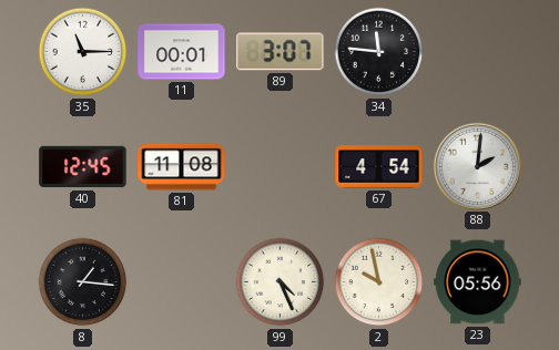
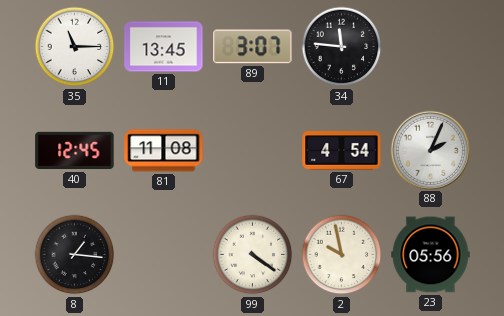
11: 00:01 -> 13:45 (164, 47)
88: 2:01 -> 2:04 (430, 150)
99: 4:26 -> 4:21 (253, 255)
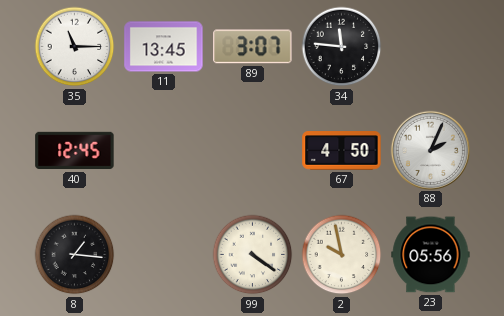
81: 11:08 -> none (164, 151)
67: 4:54 -> 4:50 (342, 151)
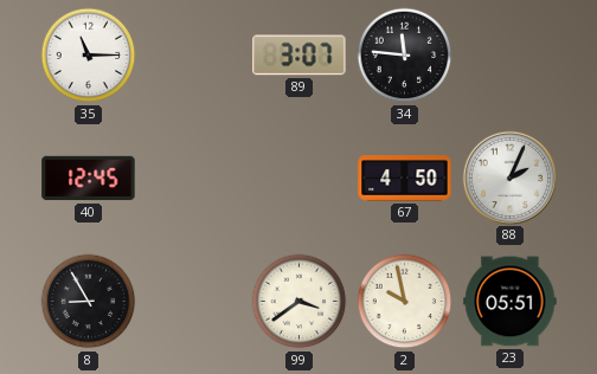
11: 13:45 -> none (164, 47)
8: 1:16 -> 8:55 (89, 302)
99: 4:21 -> 3:39 (300, 302)
23: 05:56 -> 05:51 (511, 302)
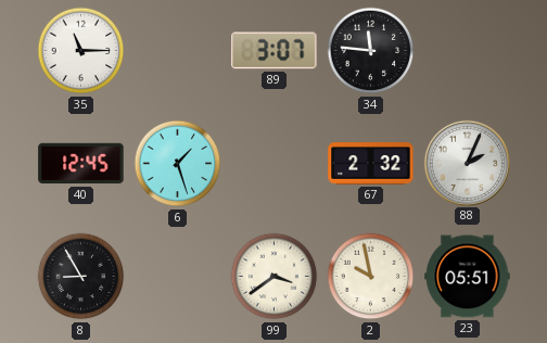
6: none -> 1:27 (178, 164)
67: 4:50 -> 2:32 (371, 164)
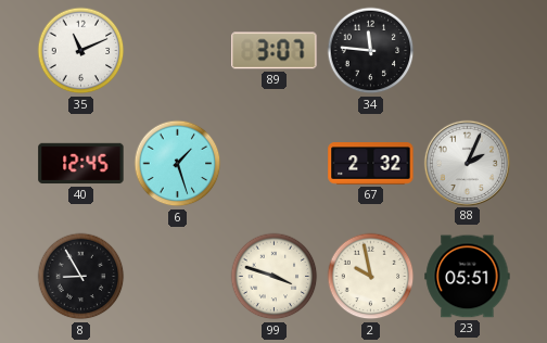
35: 11:15 -> 11:11 (81, 51)
99: 3:39 -> 3:48 (275, 277)
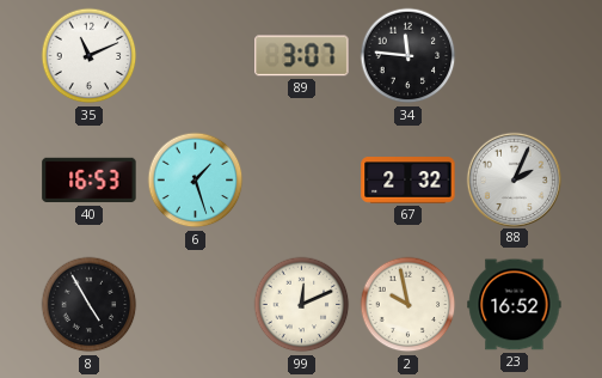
40: 12:45 -> 16:53 (90, 181)
8: 8:55 -> 4:55 (90, 305)
99: 3:48 -> 12:11 (302, 305)
23: 05:51 -> 16:52 (515, 305)
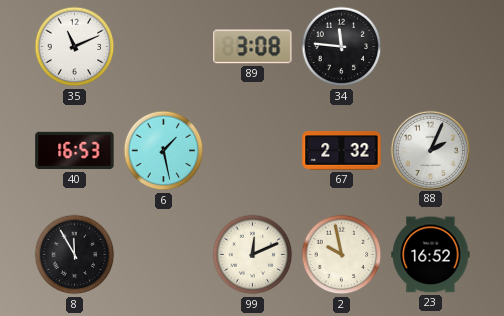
89: 3:07 -> 3:08 (253, 47)
6: 1:27 -> 1:28 (164, 151)
8: 4:55 -> 11:55 (75, 255)
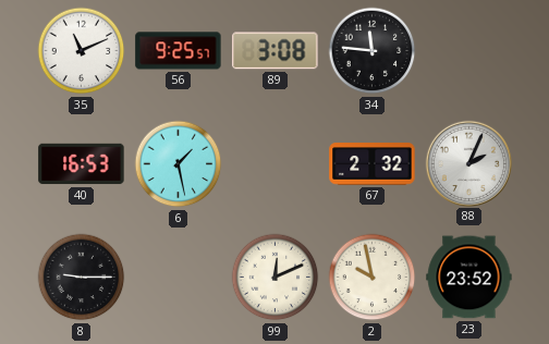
56: none -> 9:25 (179, 51)
8: 11:55 -> 9:15 (82, 278)
23: 16:52 -> 23:52 (469, 278)
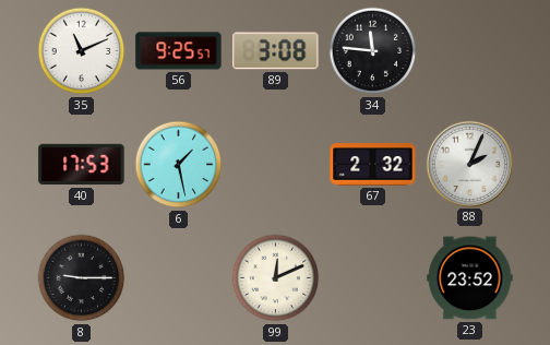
40: 16:53 -> 17:53 (82, 165)
2: 9:58 -> none (373, 278)
